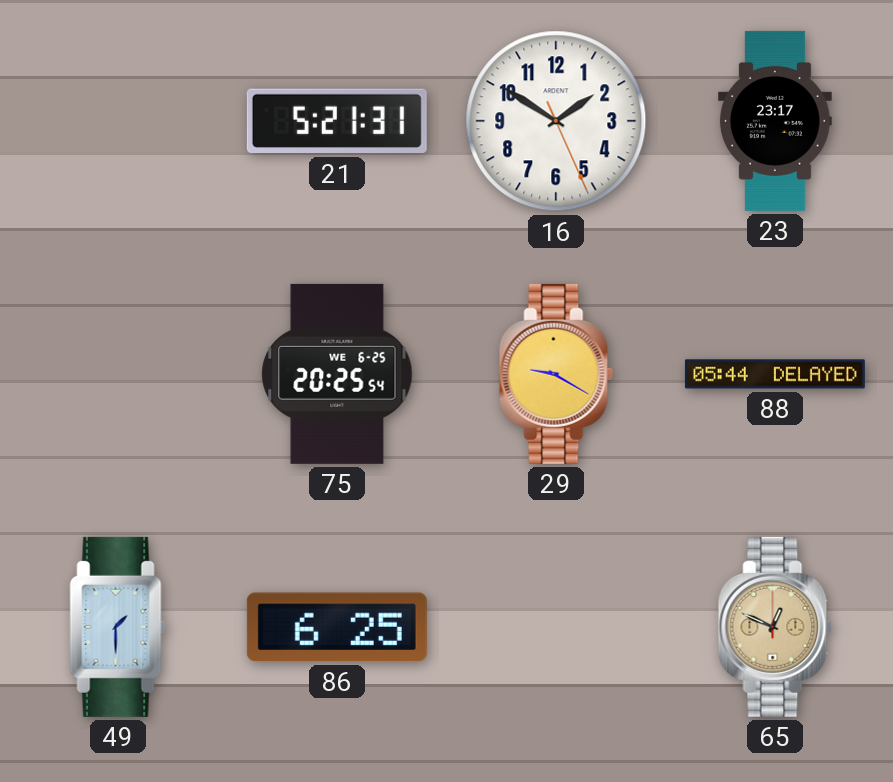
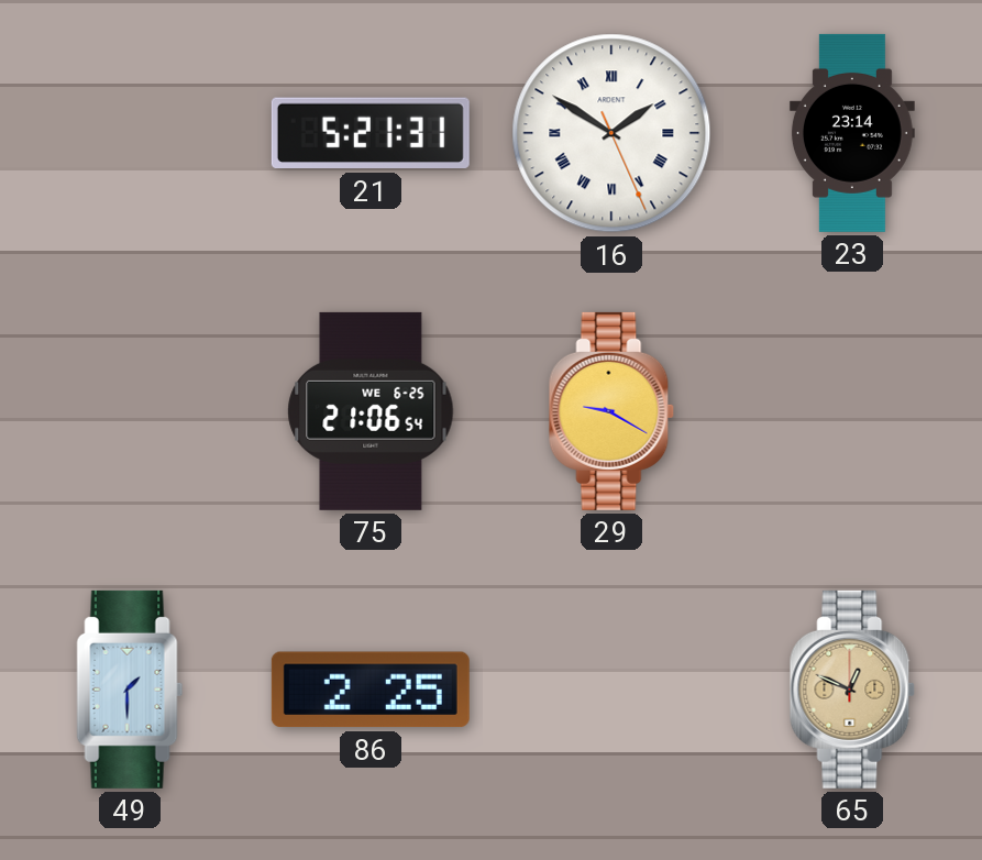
16 numerals: Arabic -> Roman (611, 133)
23: 23:17 -> 23:14 (852, 133)
75: 20:25 -> 21:06 (371, 411)
88: 05:44 -> none (775, 374)
86: 6:25 -> 2:25 (371, 690)
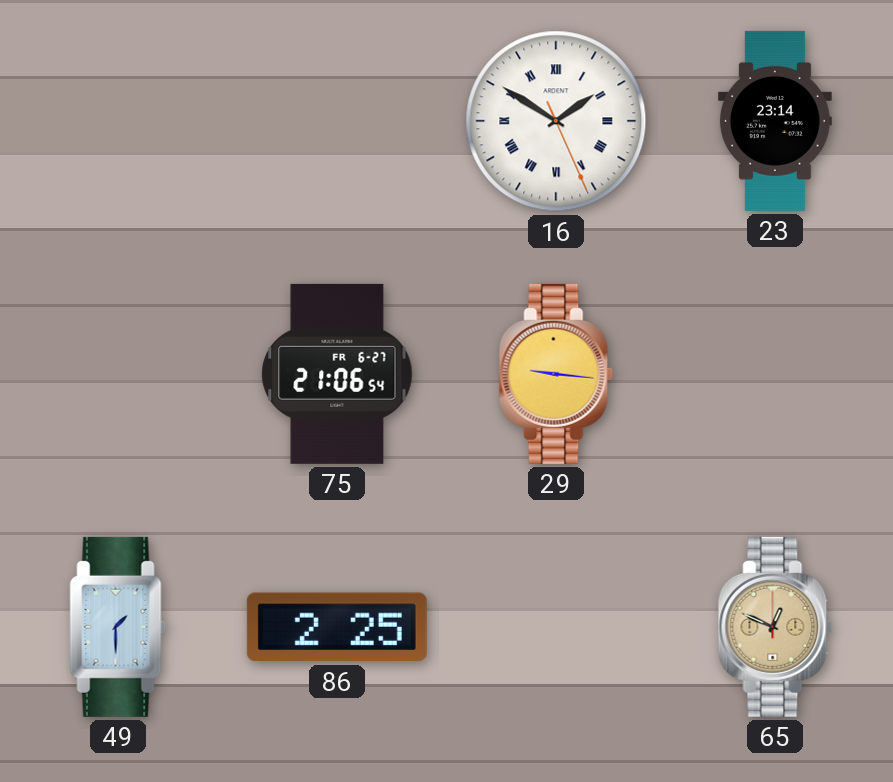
21: 5:21 -> none (371, 133)
75 date: WE 6-25 -> FR 6-27 (337, 374)
29: 9:20 -> 9:16 (556, 374)
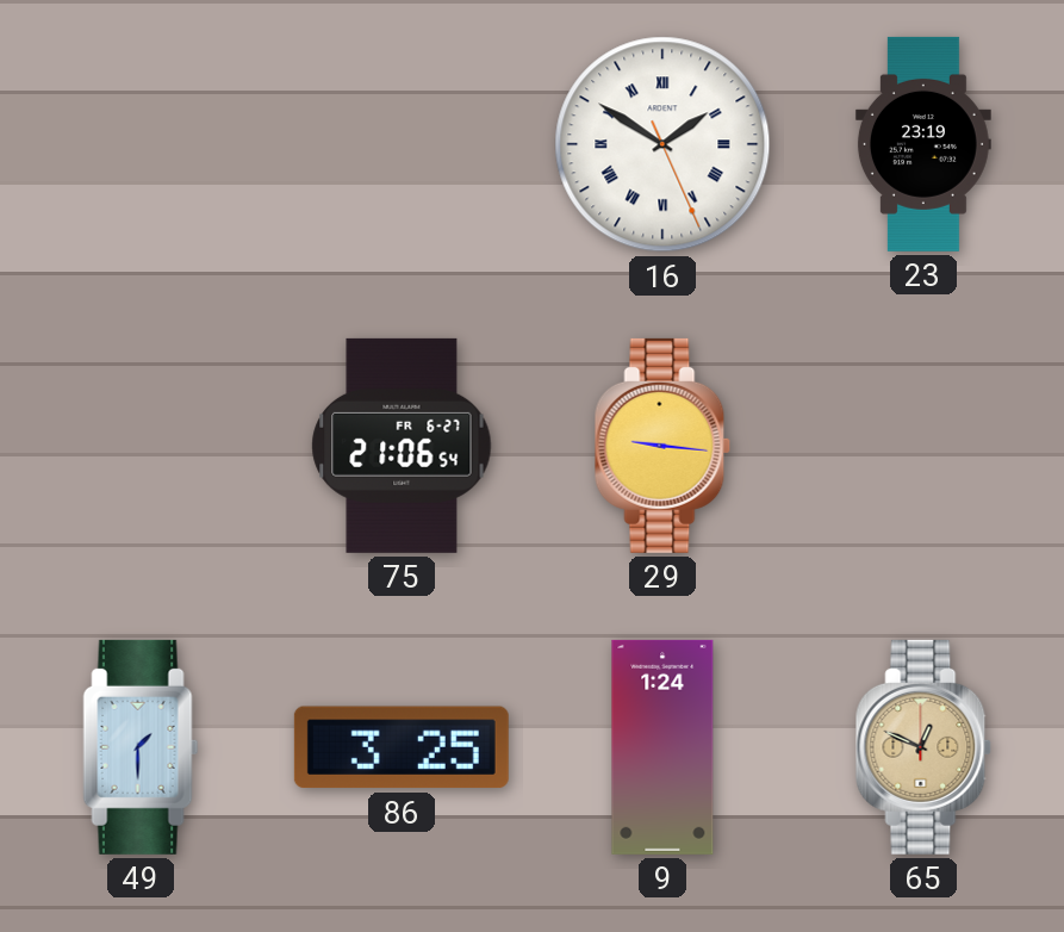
23: 23:14 -> 23:19 (923, 144)
86: 2:25 -> 3:25 (402, 747)
9: none -> 1:24 (662, 747)
